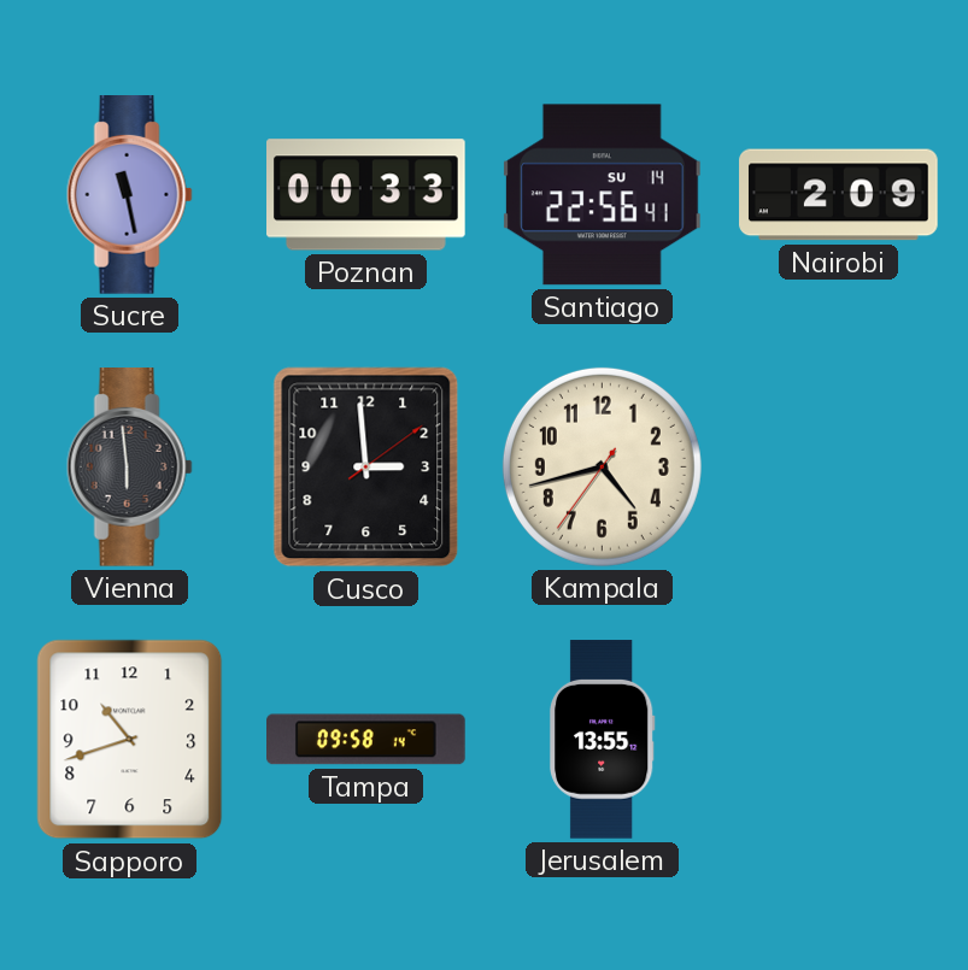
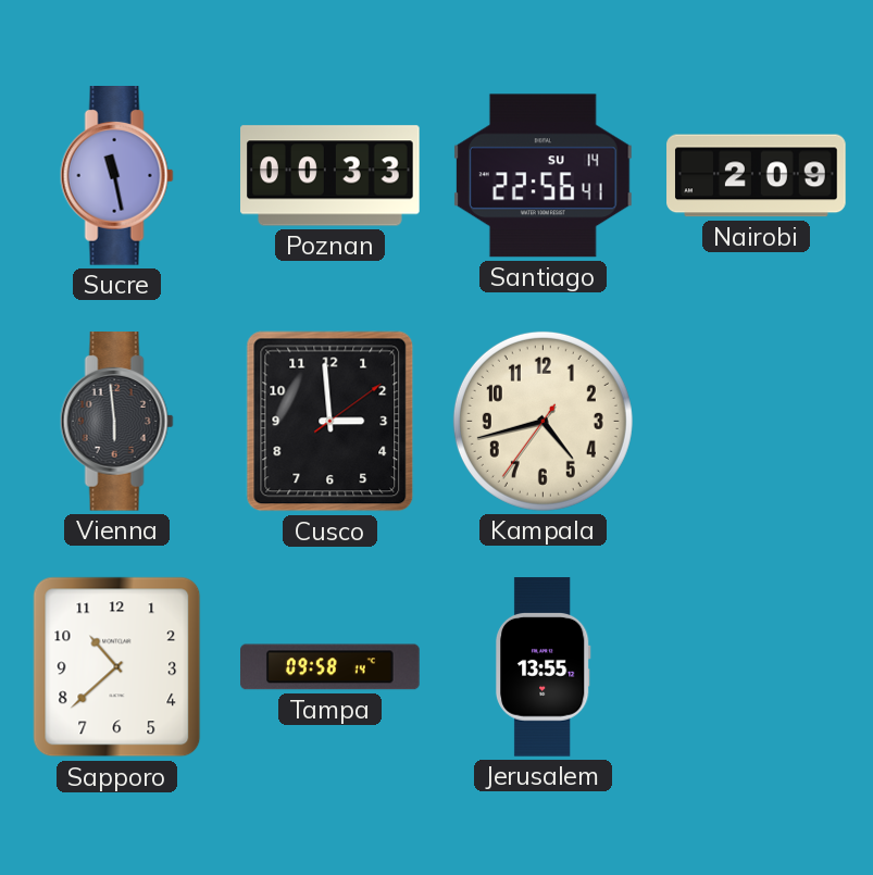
Sapporo: 10:42 -> 10:38 (117, 667)
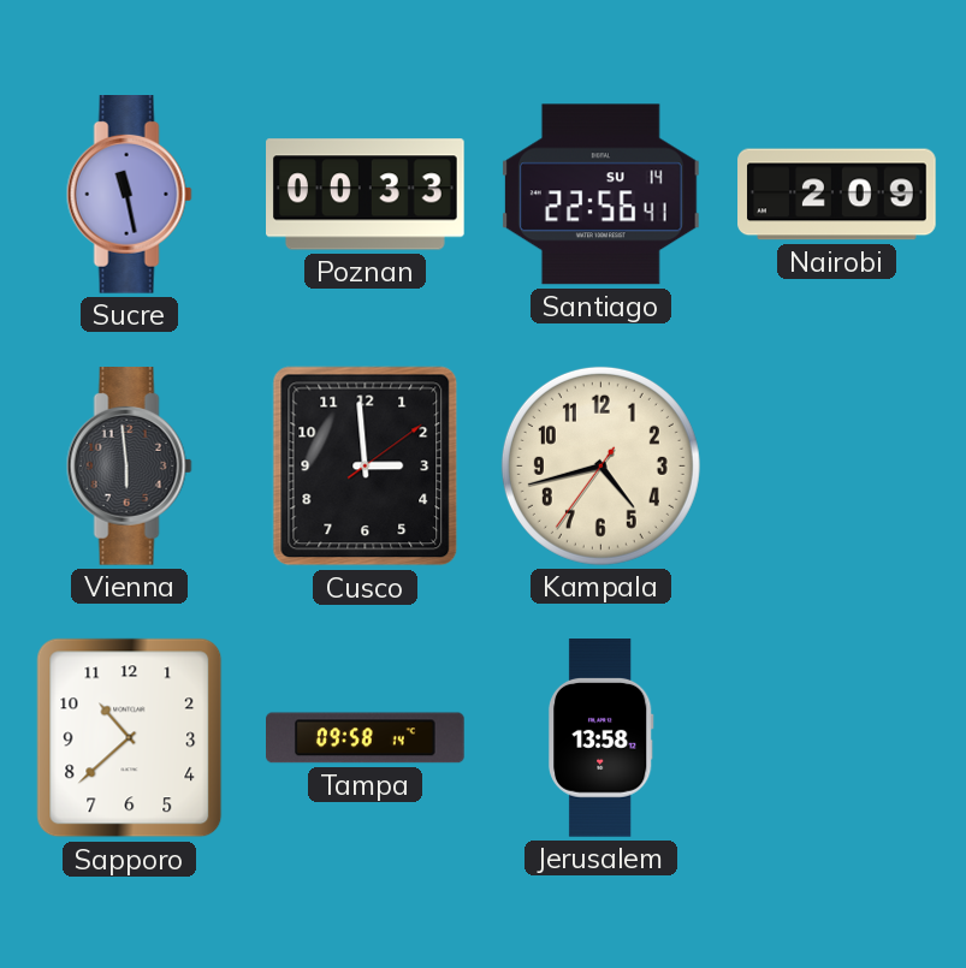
Jerusalem: 13:55 -> 13:58 (600, 738)
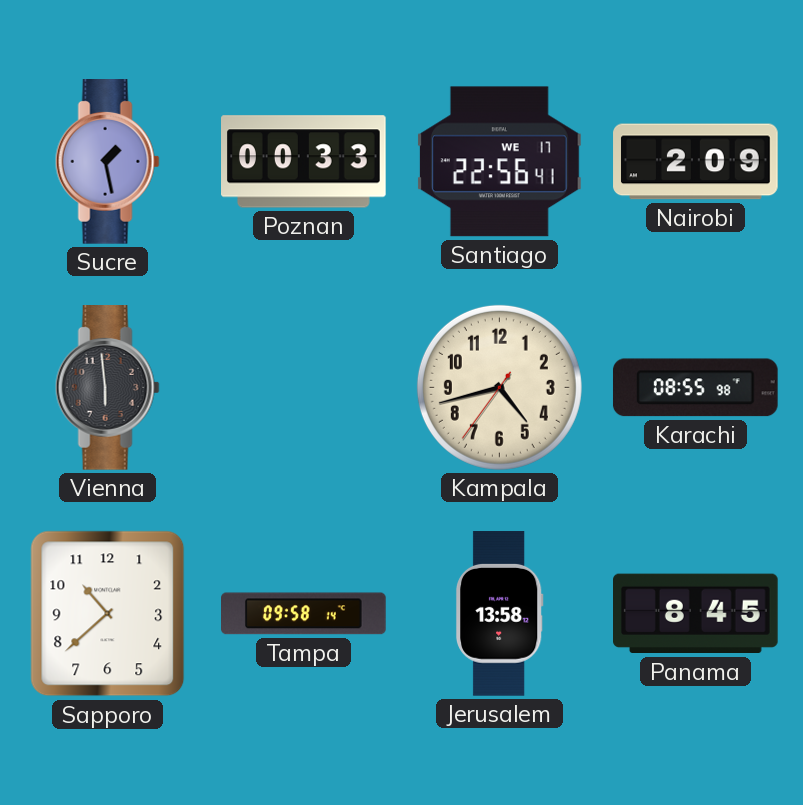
Sucre: 11:28 -> 1:28 (107, 162)
Santiago date: SU 14 -> WE 17 (500, 162)
Cusco: 2:59 -> none (366, 467)
Karachi: none -> 08:55 (695, 388)
Panama: none -> 8:45 (696, 614)
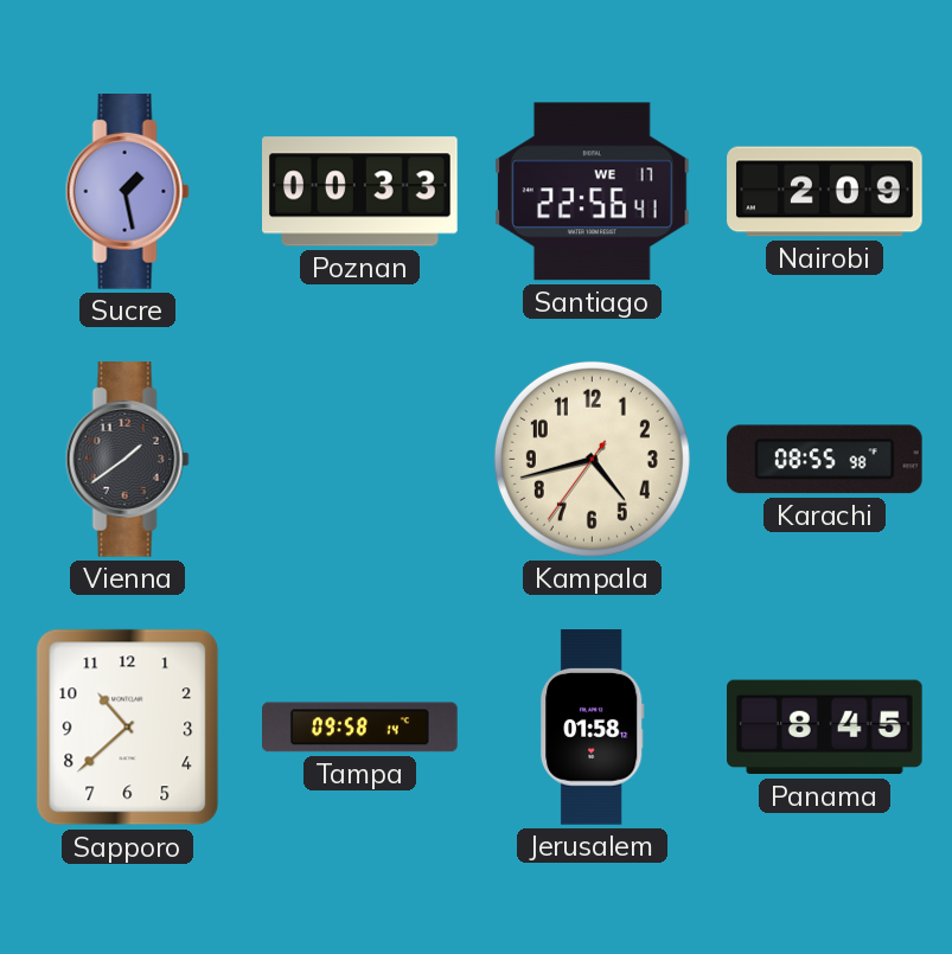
Vienna: 5:59 -> 1:39 (127, 460)
Jerusalem: 13:58 -> 01:58 (592, 728)
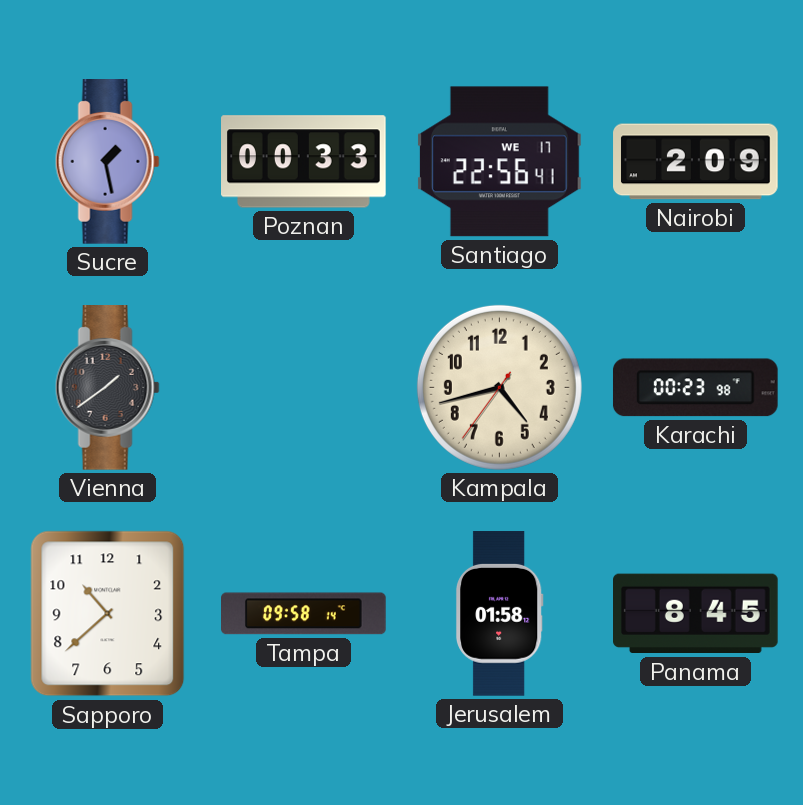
Karachi: 08:55 -> 00:23 (695, 388)
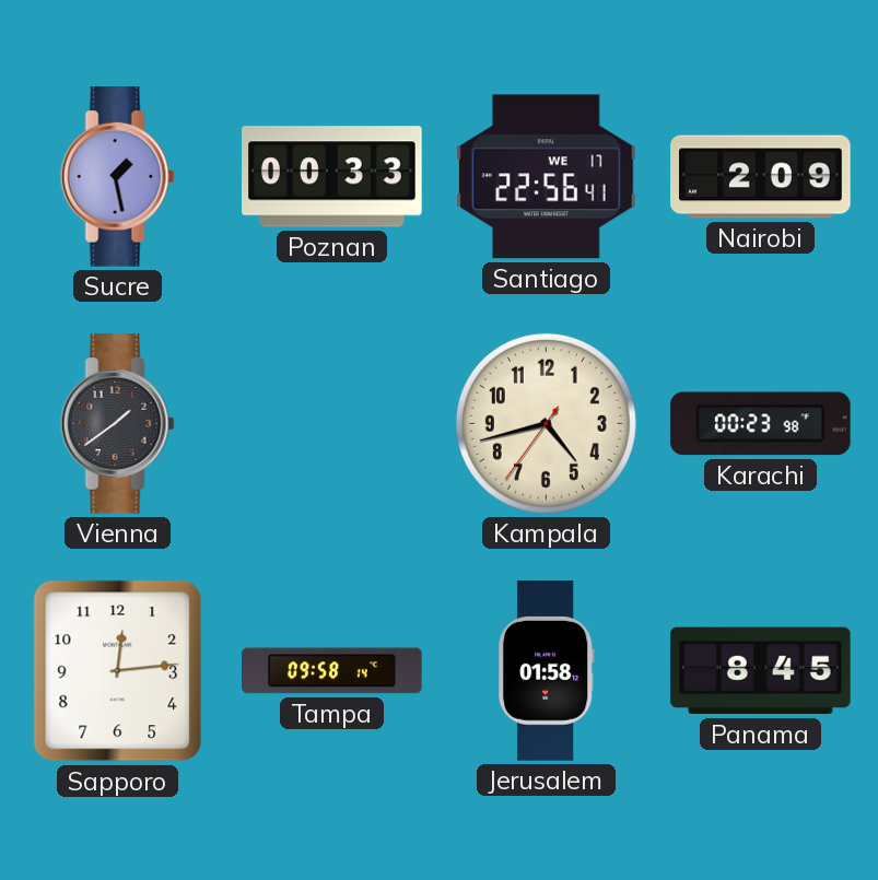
Sapporo: 10:38 -> 12:14 (118, 671)
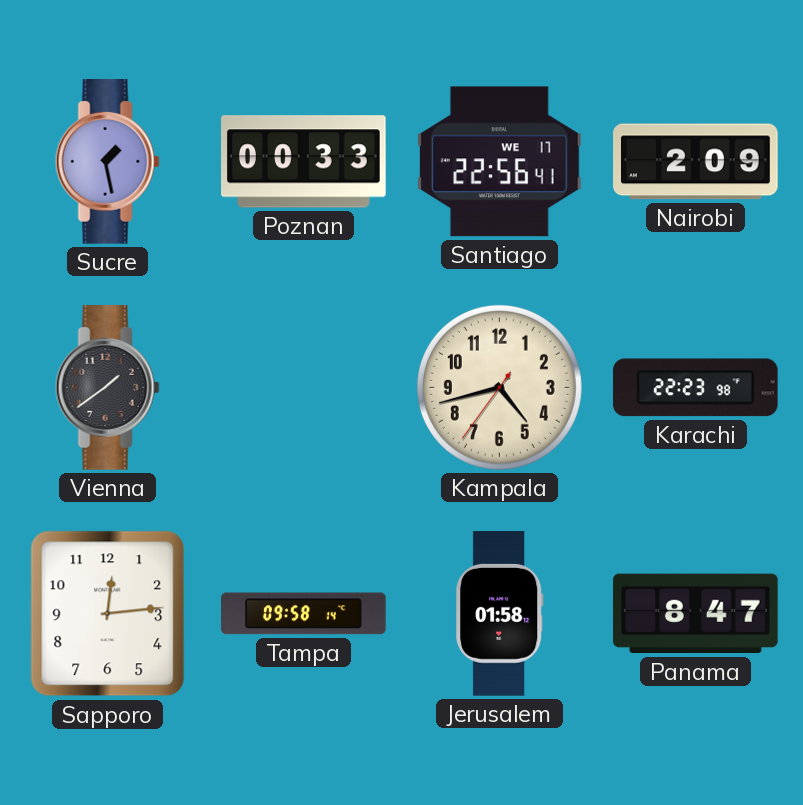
Karachi: 00:23 -> 22:23 (695, 388)
Panama: 8:45 -> 8:47 (696, 614)
